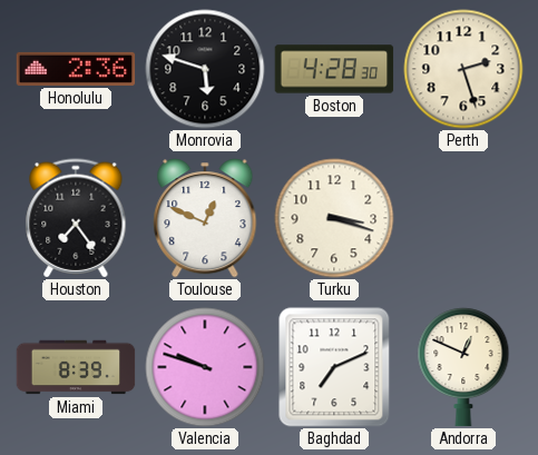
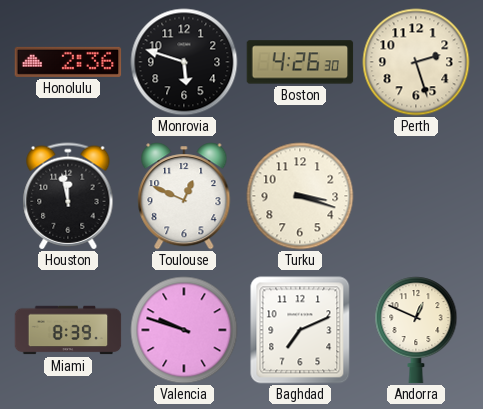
Boston: 4:28 -> 4:26 (300, 62)
Houston: 7:24 -> 11:58 (68, 196)
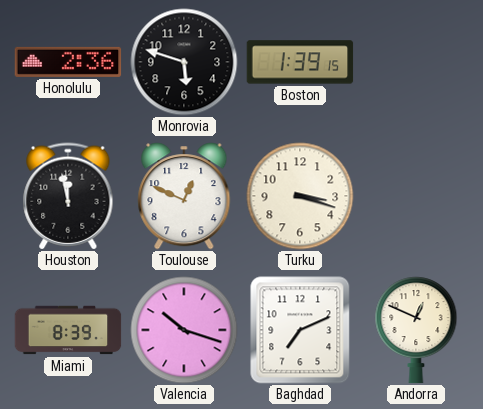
Boston: 4:26 -> 1:39 (300, 62)
Perth: 2:27 -> none (416, 62)
Valencia: 9:48 -> 10:18 (184, 330)
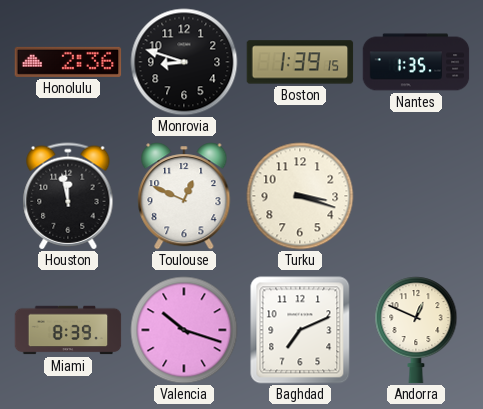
Monrovia: 5:48 -> 8:48 (184, 62)
Nantes: none -> 1:35 (416, 62)
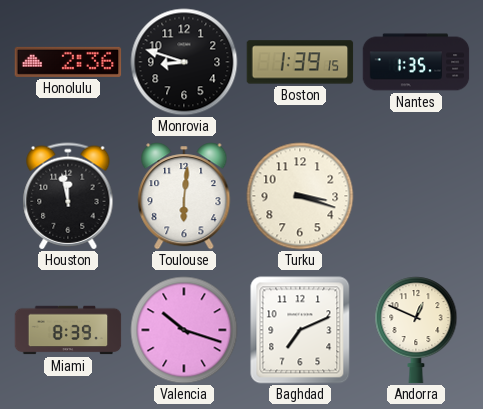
Toulouse: 12:49 -> 6:01 (184, 196)
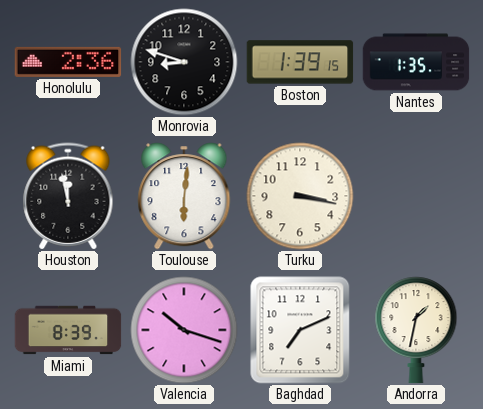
Turku: 3:18 -> 3:17 (300, 196)
Andorra: 12:49 -> 1:32 (416, 330)
